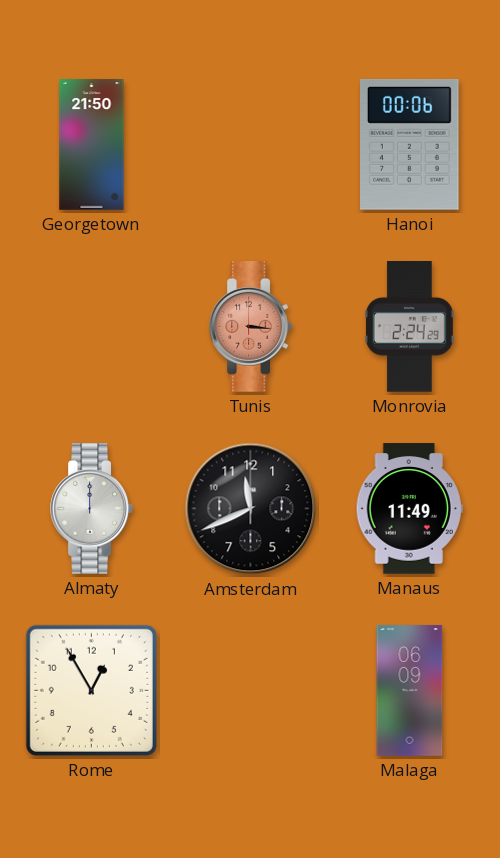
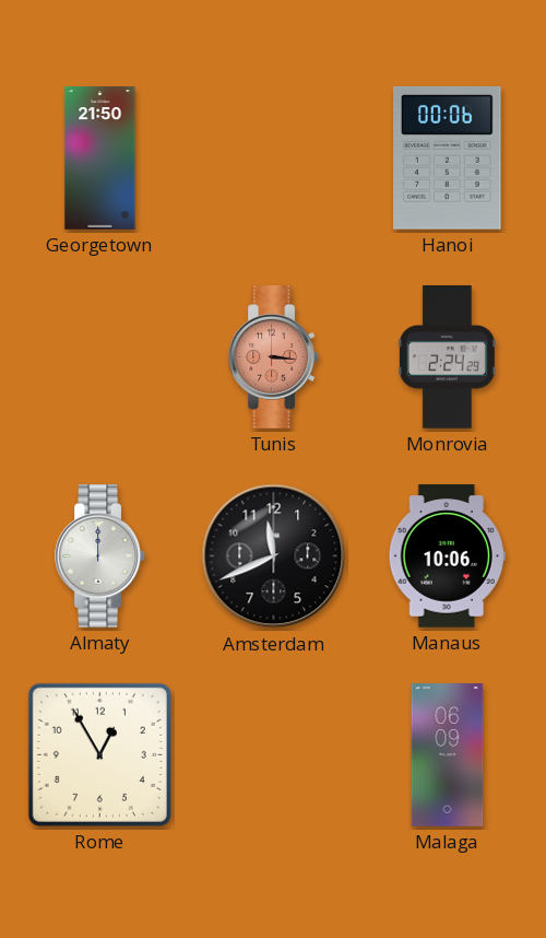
Manaus: 11:49 -> 10:06 (447, 556)
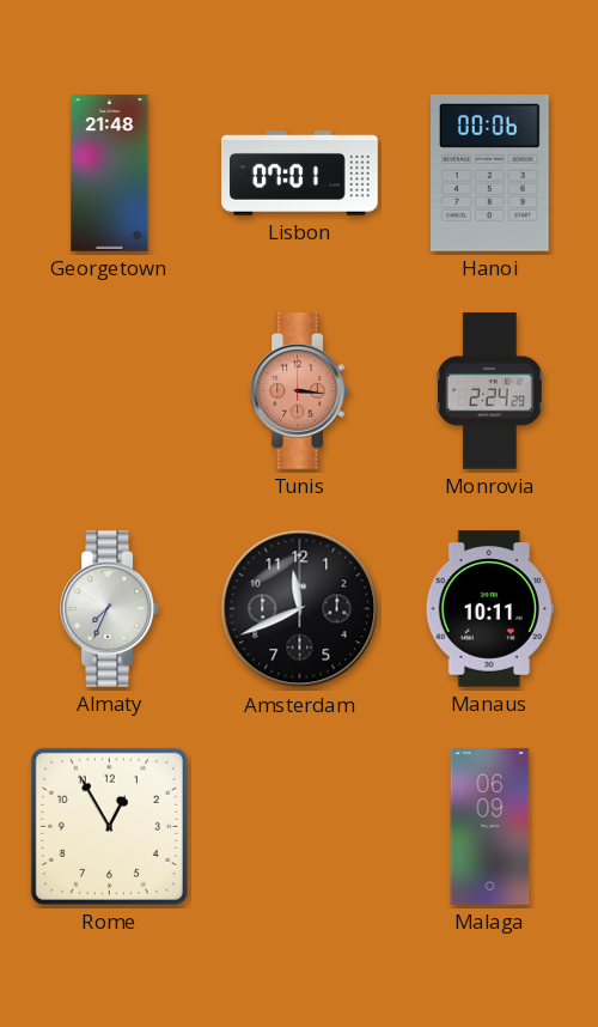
Georgetown: 21:50 -> 21:48 (110, 174)
Lisbon: none -> 07:01 (300, 174)
Almaty: 12:00 -> 7:34 (109, 609)
Manaus: 10:06 -> 10:11 (489, 609)
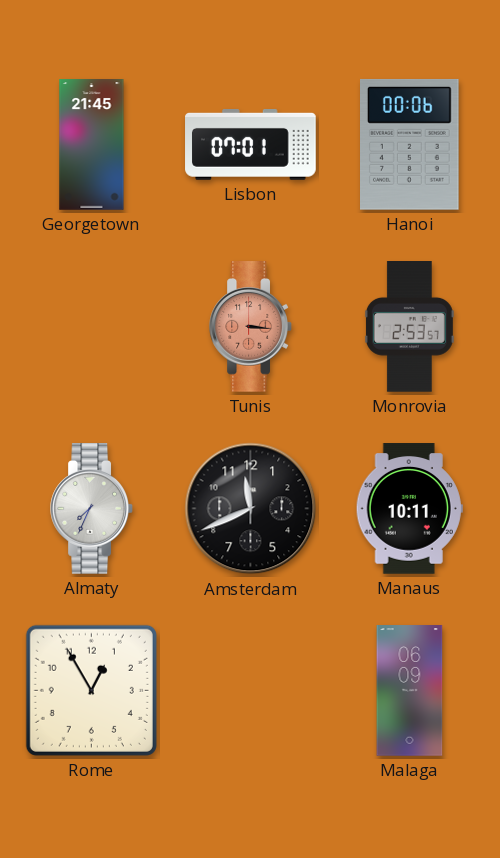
Georgetown: 21:48 -> 21:45 (92, 145)
Monrovia: 2:24 -> 2:53 (409, 327)
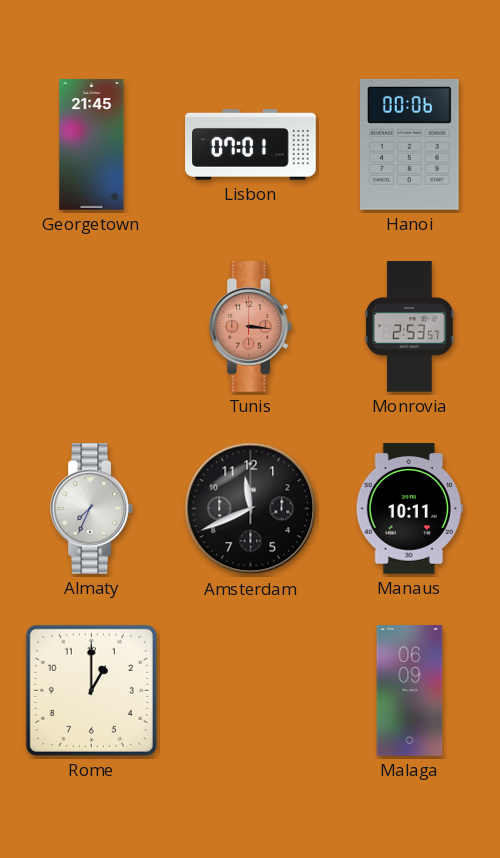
Rome: 12:55 -> 1:00 (91, 690)
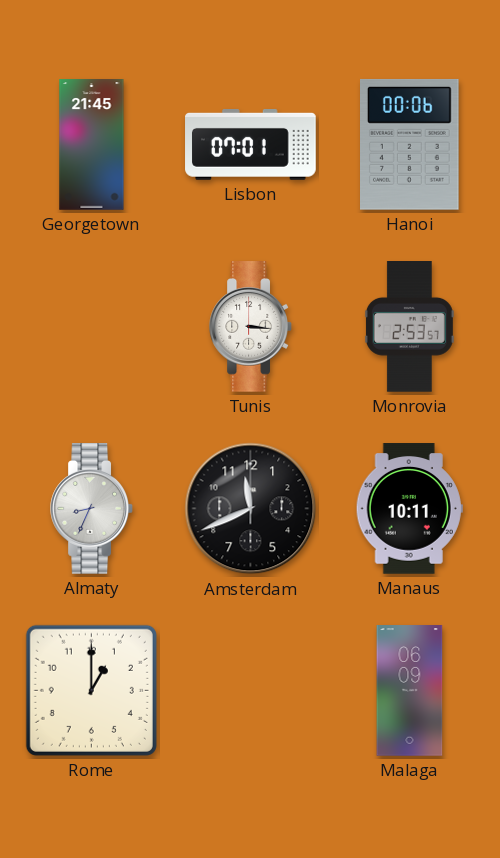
Tunis dial: salmon -> white (250, 327)
Almaty: 7:34 -> 8:34 (91, 509)
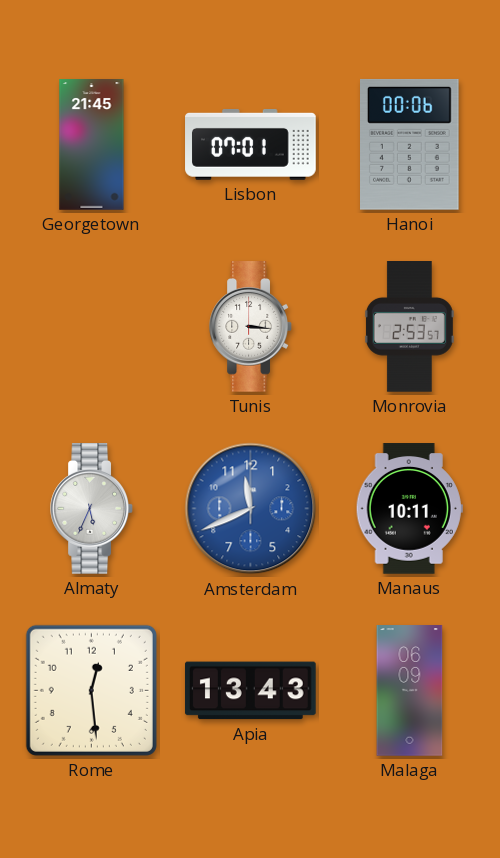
Almaty: 8:34 -> 5:34 (91, 509)
Amsterdam dial: black -> blue (251, 509)
Rome: 1:00 -> 12:29 (91, 690)
Apia: none -> 13:43 (250, 691)
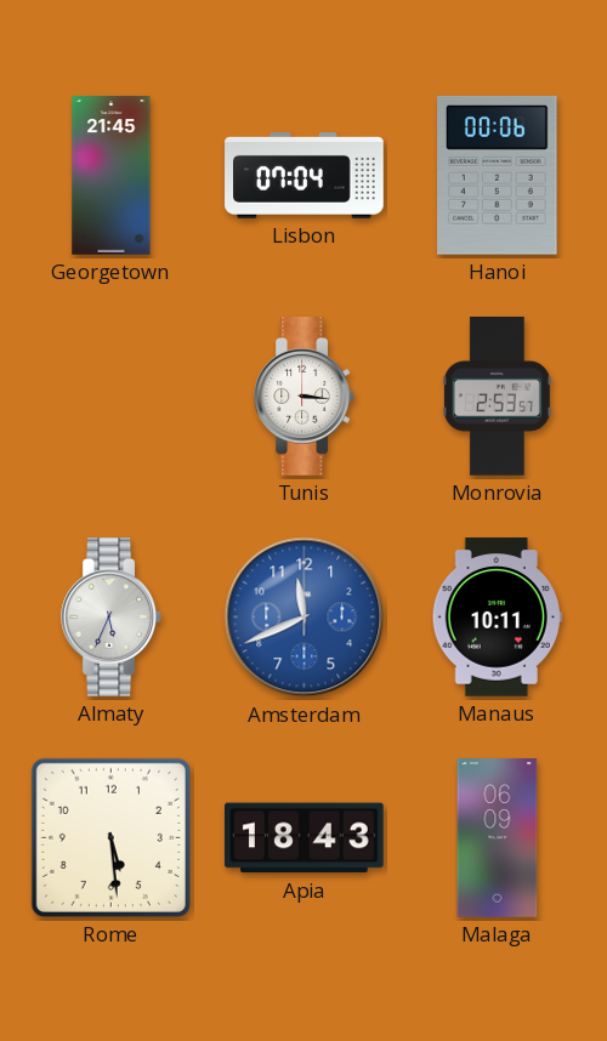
Lisbon: 07:01 -> 07:04 (305, 176)
Rome: 12:29 -> 5:29 (110, 837)
Apia: 13:43 -> 18:43 (303, 838)
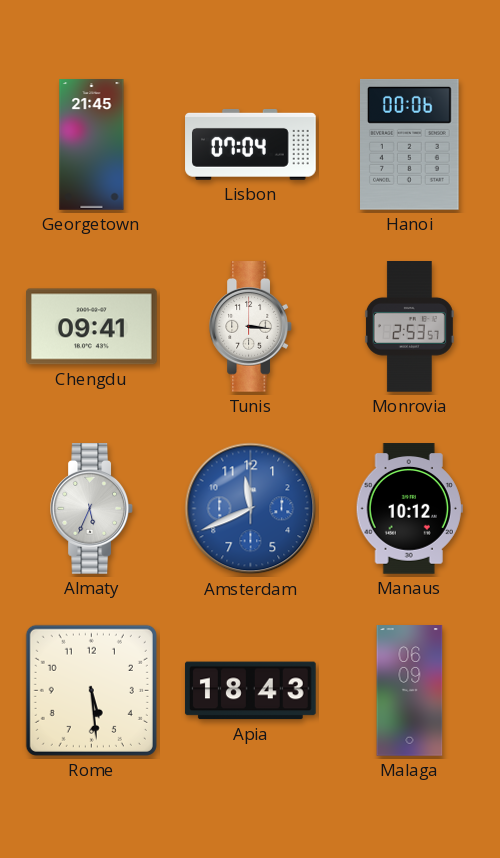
Chengdu: none -> 09:41 (92, 327)
Manaus: 10:11 -> 10:12 (409, 509)
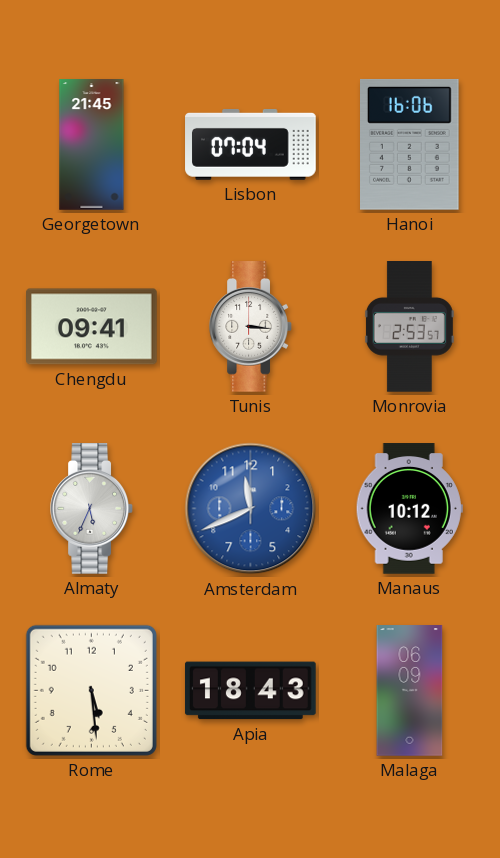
Hanoi: 00:06 -> 16:06 (410, 144)
